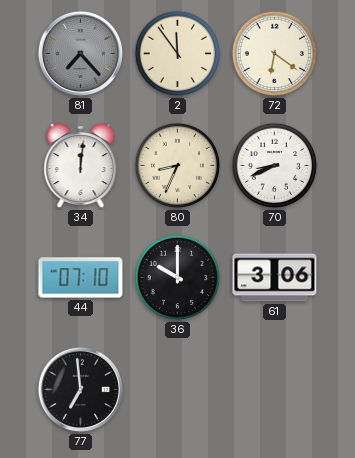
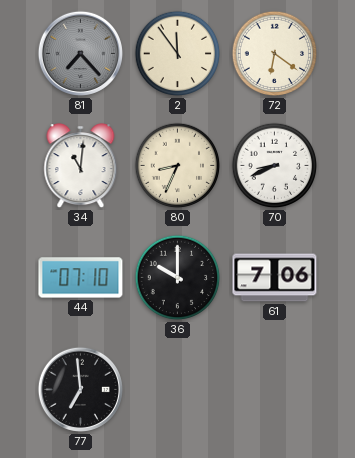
34: 12:01 -> 11:01 (81, 166)
61: 3:06 -> 7:06 (275, 278)
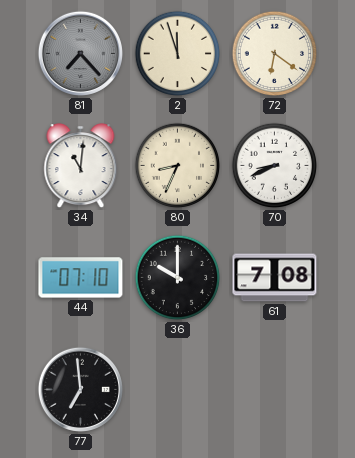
2: 11:54 -> 11:57 (178, 54)
61: 7:06 -> 7:08 (275, 278)
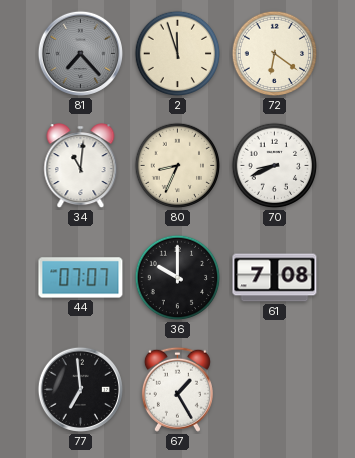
44: 07:10 -> 07:07 (81, 278)
67: none -> 1:25 (177, 389)
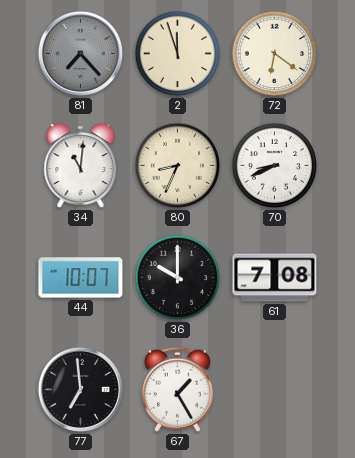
44: 07:07 -> 10:07 (81, 278)
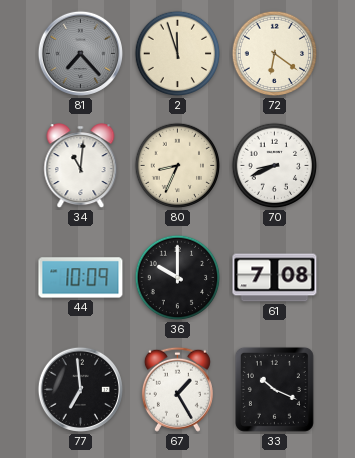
44: 10:07 -> 10:09 (81, 278)
33: none -> 10:19 (274, 389)
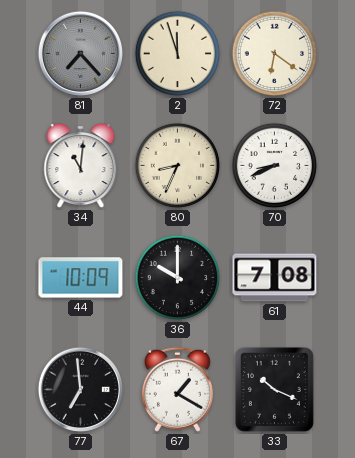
67: 1:25 -> 1:20 (177, 389)
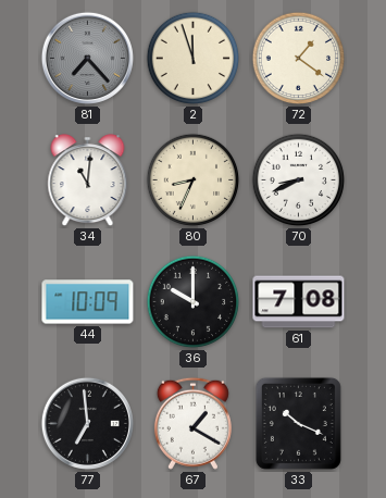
72: 6:21 -> 1:21 (299, 59)
